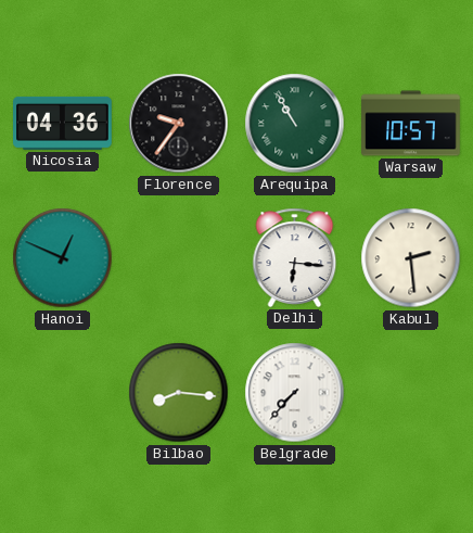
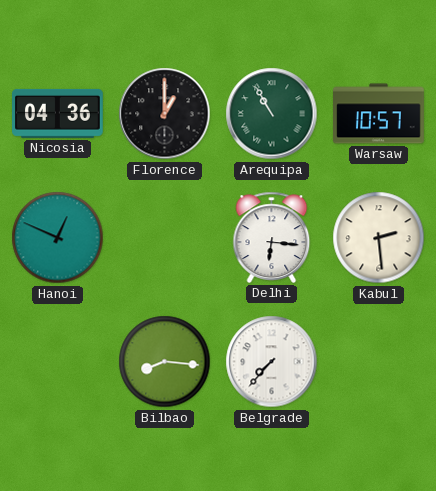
Florence: 9:36 -> 1:00 (165, 114)
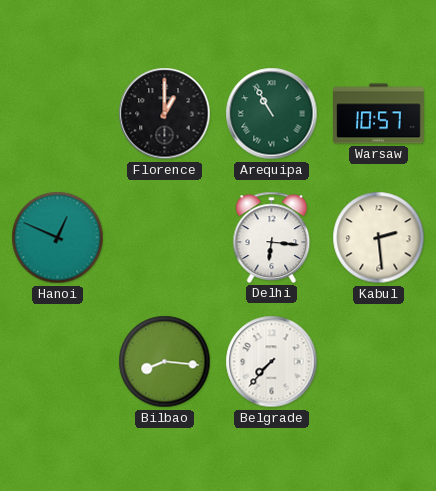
Nicosia: 04:36 -> none (58, 113)
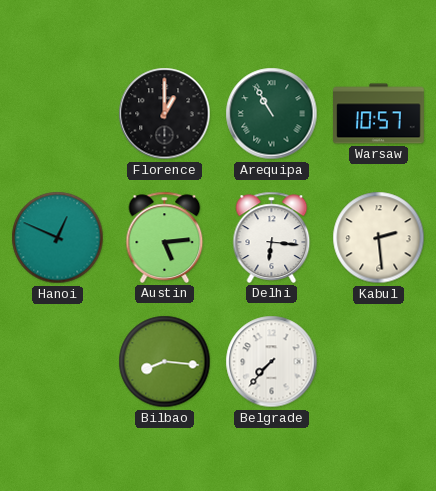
Austin: none -> 5:14 (165, 237)
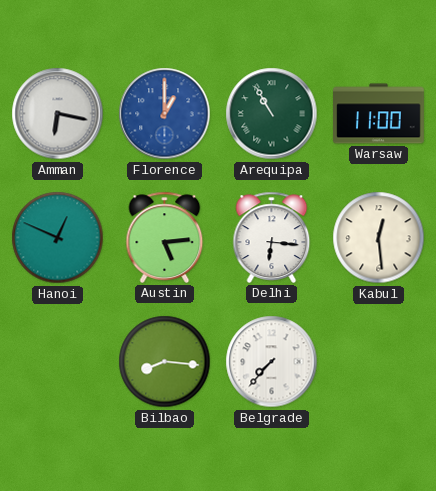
Amman: none -> 6:17 (58, 114)
Florence dial: black -> blue (165, 114)
Warsaw: 10:57 -> 11:00 (379, 114)
Kabul: 2:29 -> 12:29 (379, 238)
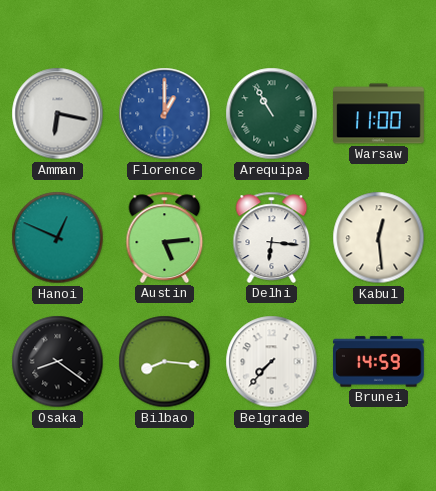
Osaka: none -> 8:21 (58, 362)
Brunei: none -> 14:59 (379, 362)
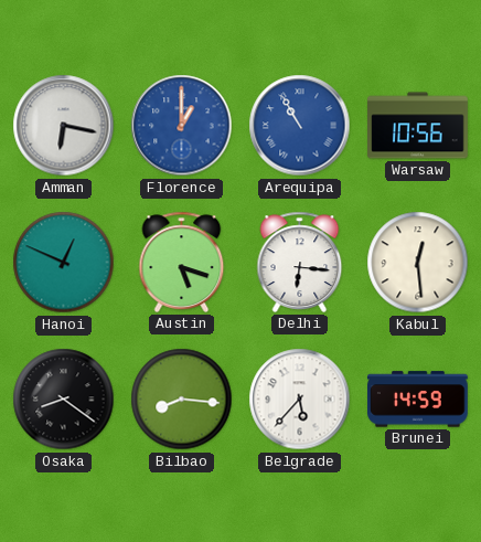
Arequipa dial: green -> blue (300, 126)
Warsaw: 11:00 -> 10:56 (418, 126)
Austin: 5:14 -> 5:18 (182, 262)
Belgrade: 7:37 -> 5:37 (300, 400)
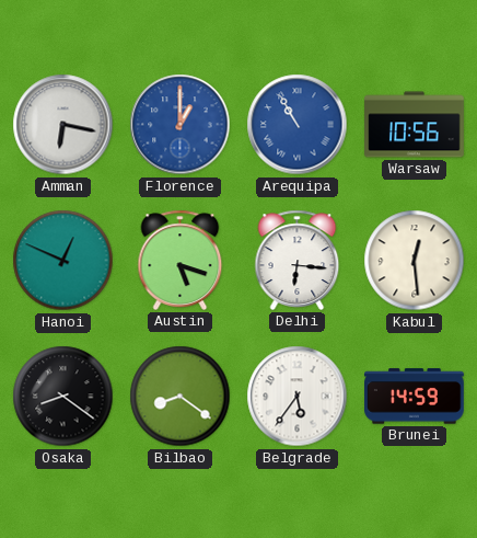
Bilbao: 8:16 -> 8:21 (181, 397)
Belgrade: 5:37 -> 5:36 (298, 397)
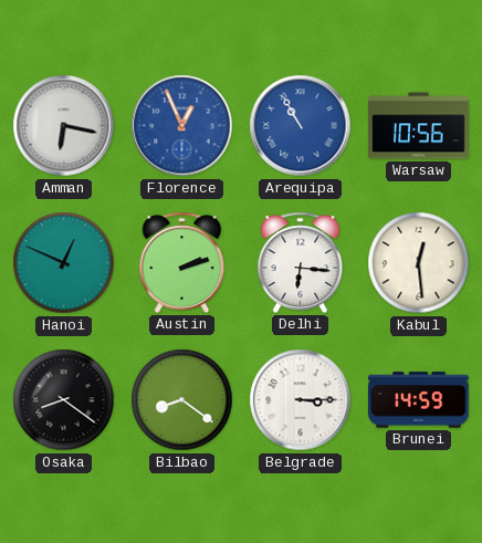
Florence: 1:00 -> 12:56 (182, 126)
Austin: 5:18 -> 2:12 (182, 262)
Belgrade: 5:36 -> 3:15 (301, 400)
